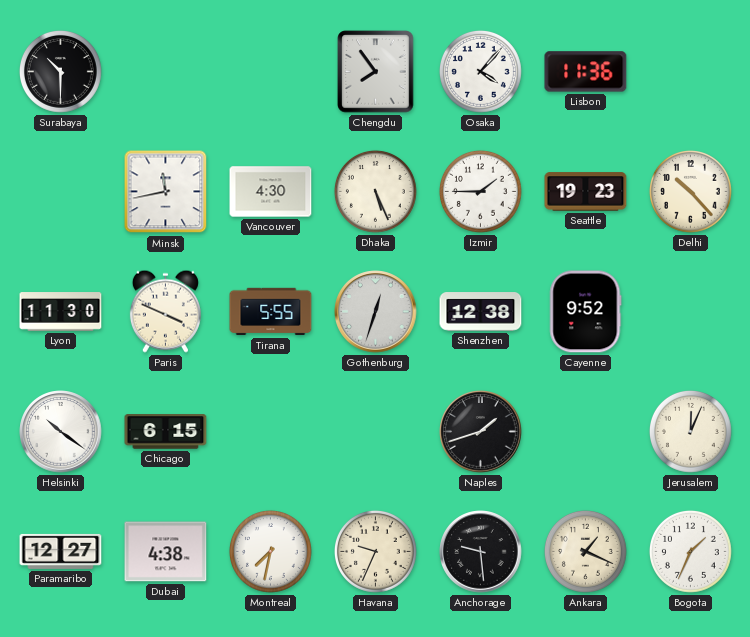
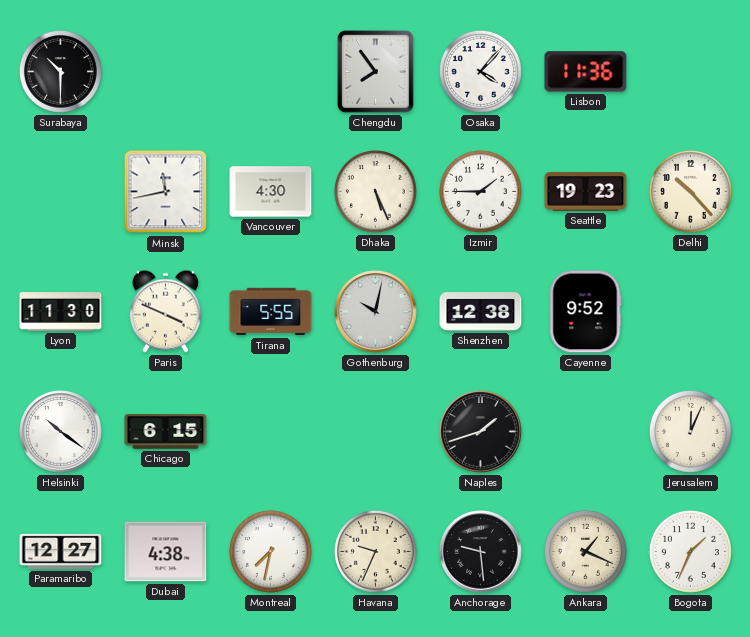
Gothenburg: 12:33 -> 10:02 (376, 312)
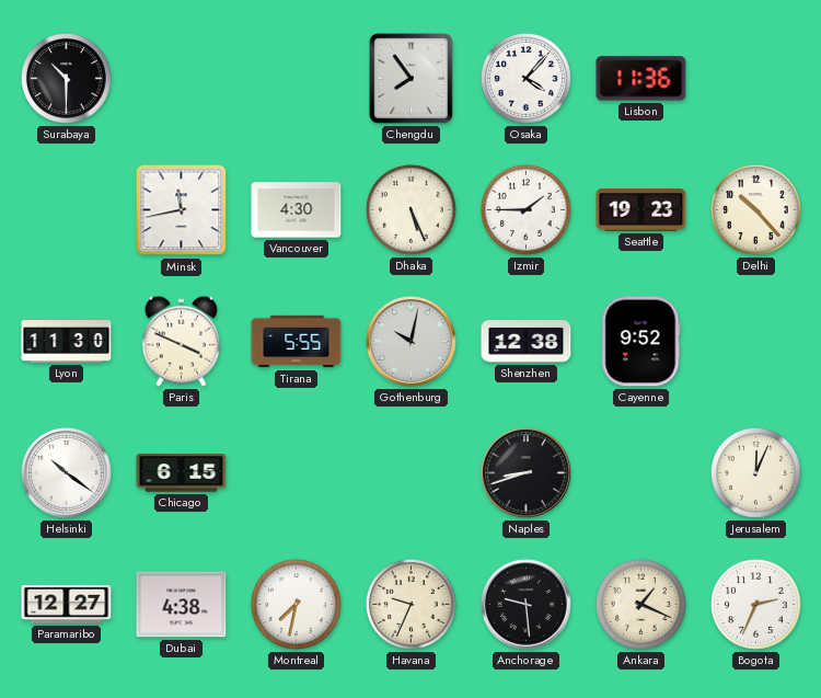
Naples: 1:42 -> 8:42 (527, 473)
Bogota: 1:34 -> 2:34 (755, 604)
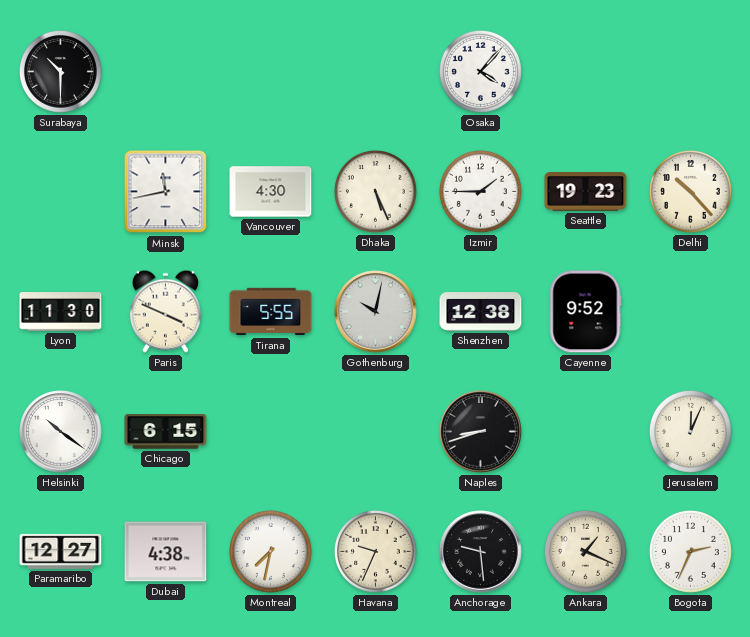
Chengdu: 7:54 -> none (412, 79)
Lisbon: 11:36 -> none (641, 79)
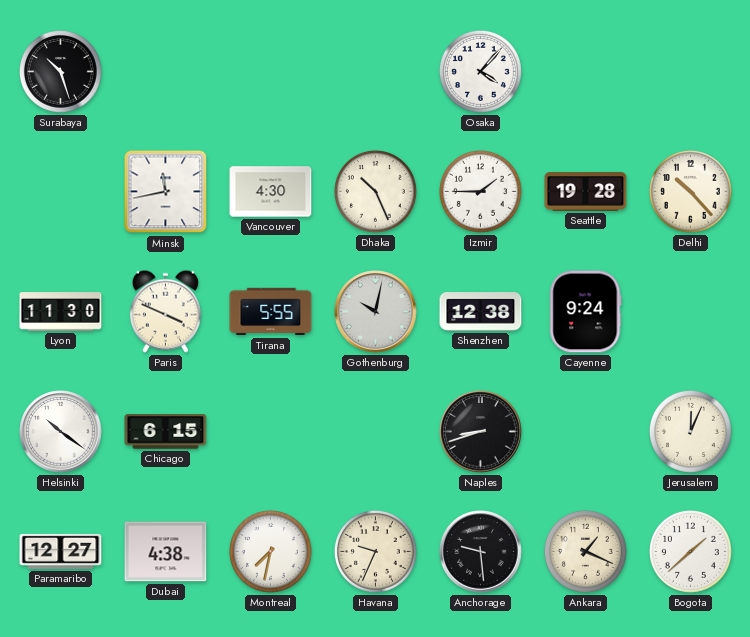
Surabaya: 10:30 -> 10:27 (60, 71)
Dhaka: 5:26 -> 10:26 (375, 191)
Seattle: 19:23 -> 19:28 (586, 192)
Cayenne: 9:52 -> 9:24 (586, 312)
Bogota: 2:34 -> 1:38 (690, 551)
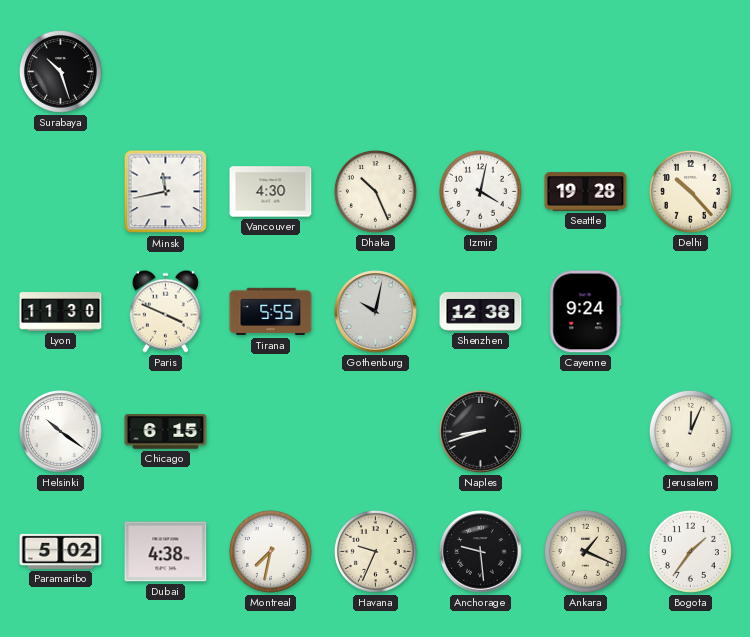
Osaka: 4:07 -> none (480, 71)
Izmir: 1:45 -> 4:02 (480, 191)
Paramaribo: 12:27 -> 5:02 (61, 551)
Bogota: 1:38 -> 1:36 (690, 551)
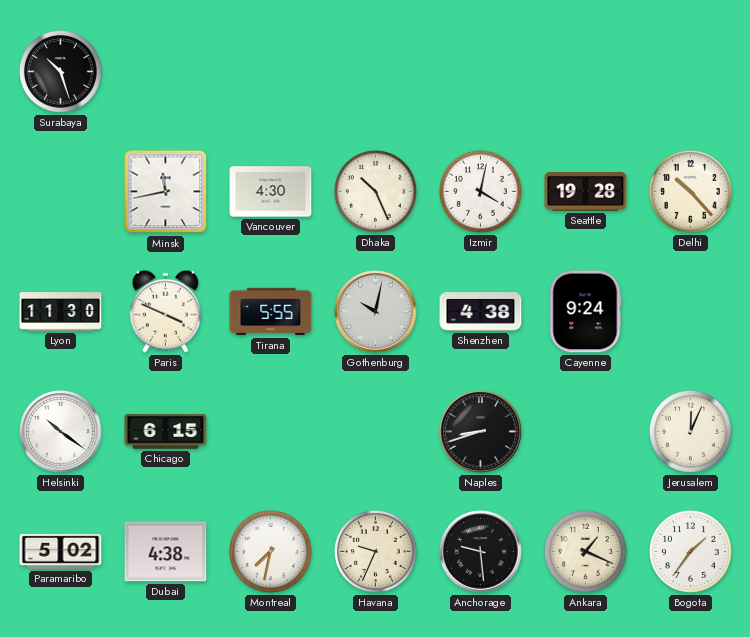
Shenzhen: 12:38 -> 4:38 (481, 312)
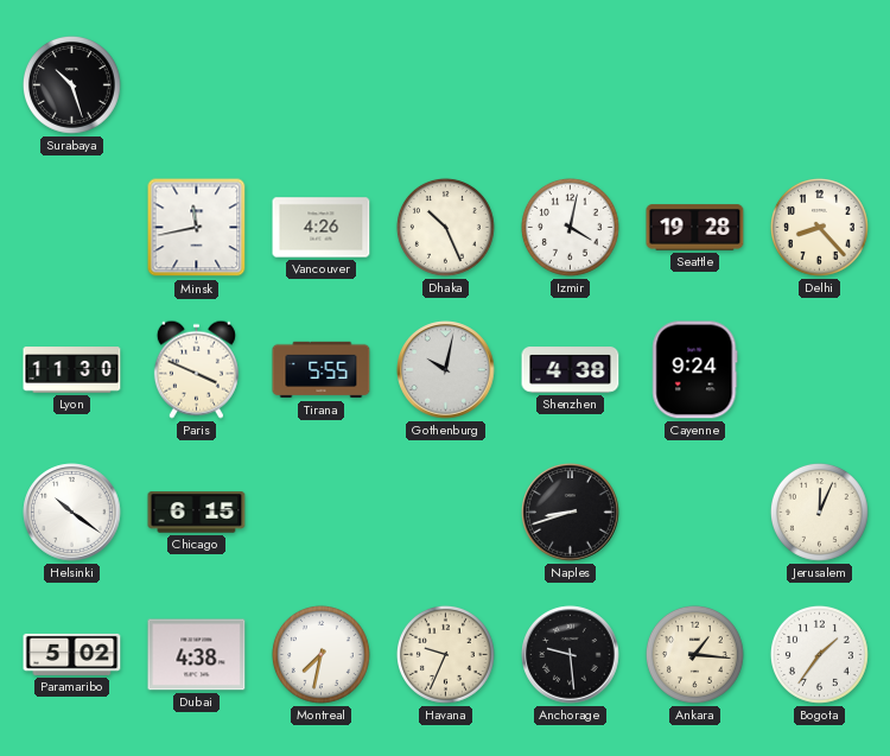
Vancouver: 4:30 -> 4:26 (322, 228)
Delhi: 10:23 -> 8:23 (819, 227)
Ankara: 1:19 -> 1:16 (694, 654)
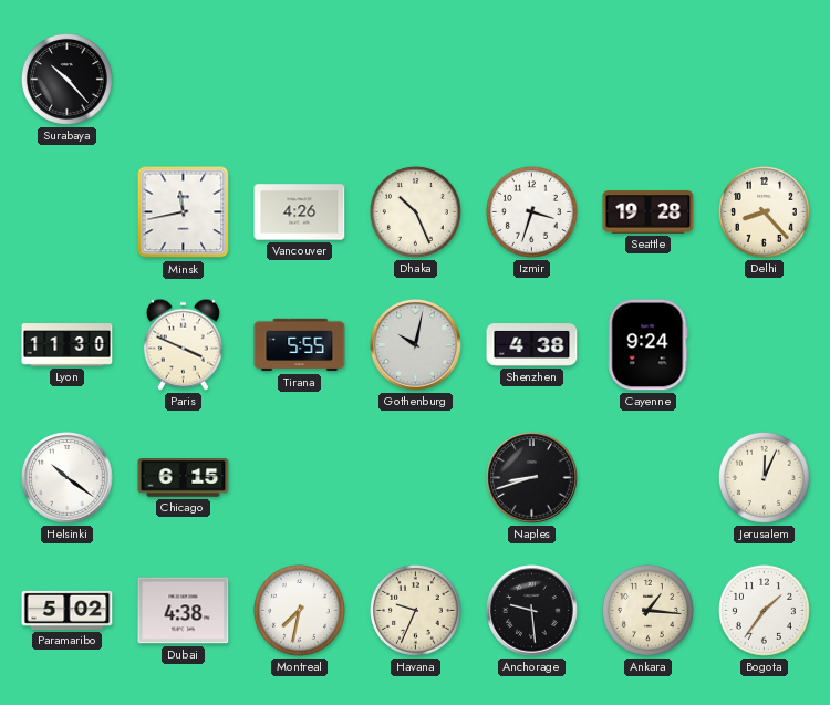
Surabaya: 10:27 -> 10:23 (66, 79)
Izmir: 4:02 -> 3:33 (531, 211)
